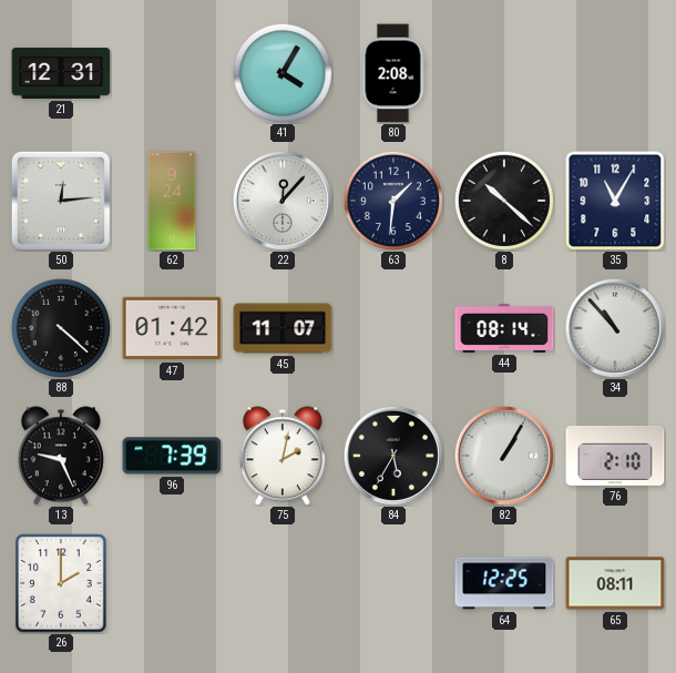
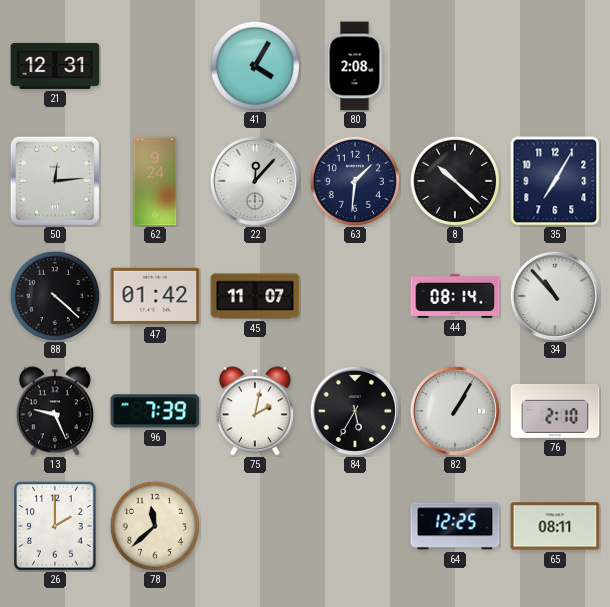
35: 11:05 -> 7:05 (555, 181)
78: none -> 11:38 (155, 526)
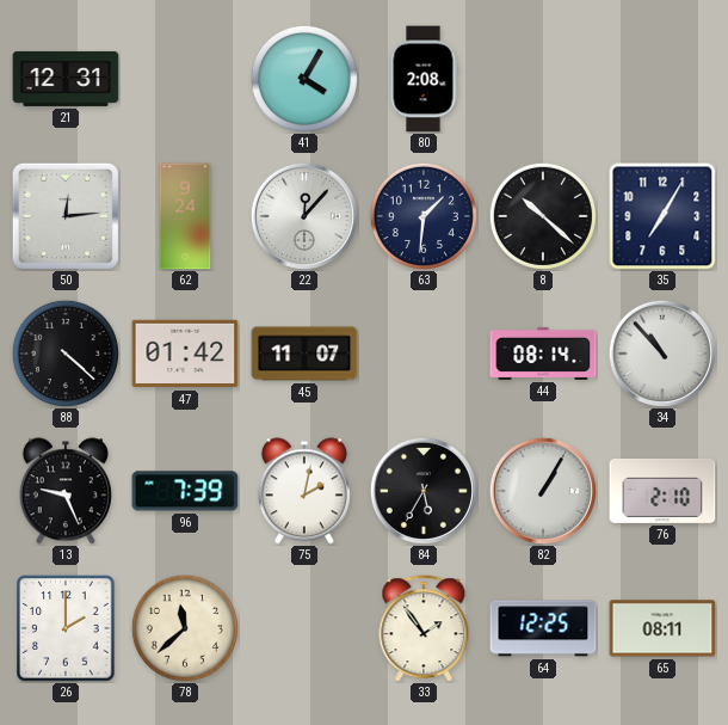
33: none -> 1:54 (424, 628)
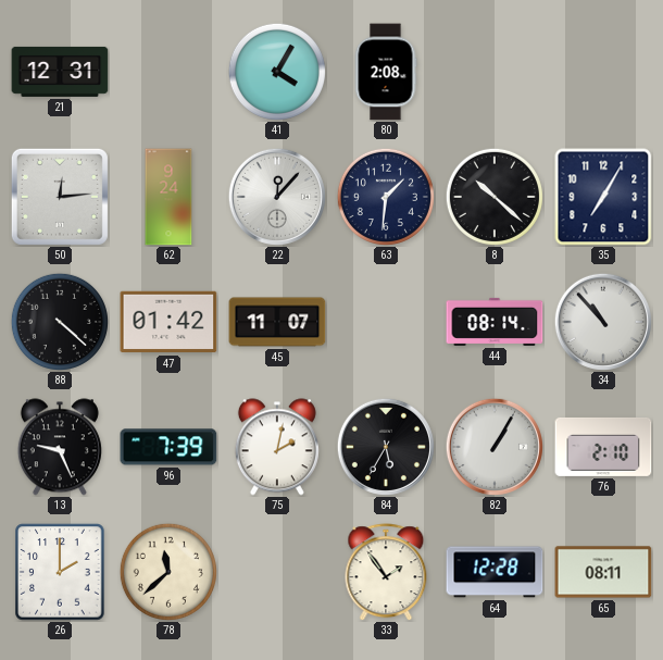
64: 12:25 -> 12:28 (495, 572)
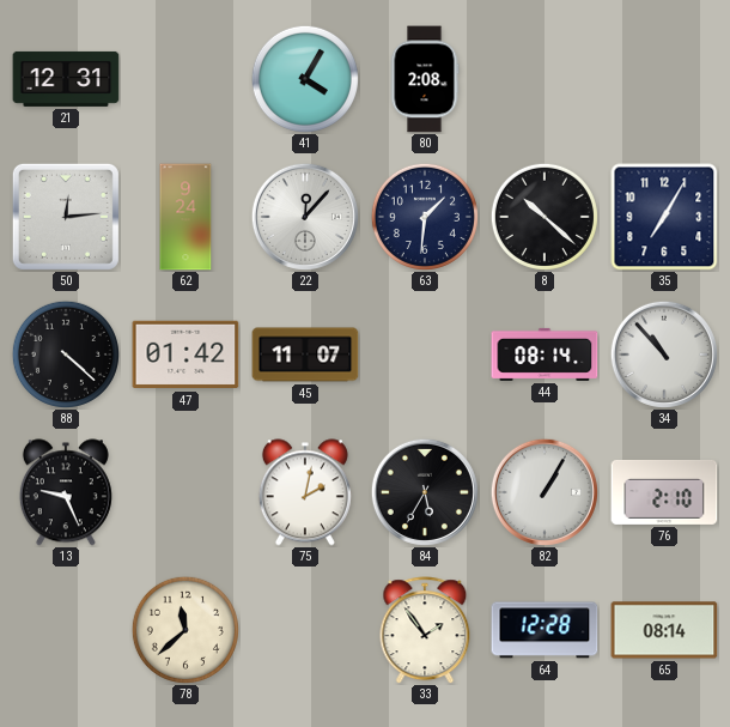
96: 7:39 -> none (168, 447)
26: 2:00 -> none (60, 572)
65: 08:11 -> 08:14 (664, 630)
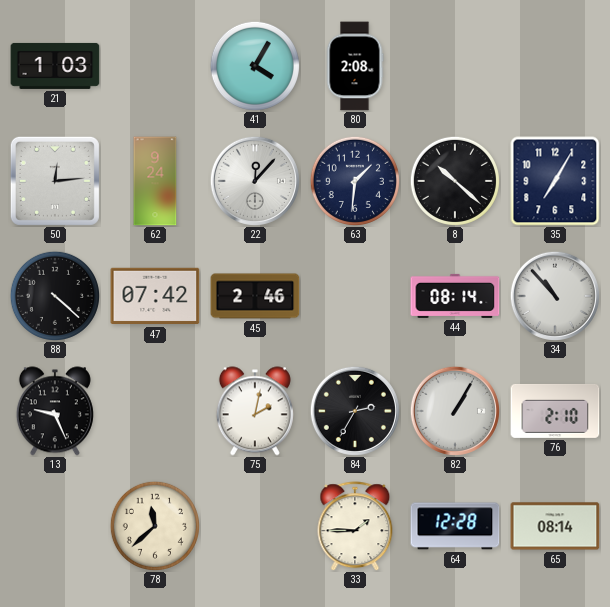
21: 12:31 -> 1:03 (55, 66)
47: 01:42 -> 07:42 (155, 296)
45: 11:07 -> 2:46 (255, 296)
84: 5:35 -> 2:35 (355, 411)
33: 1:54 -> 1:45 (355, 526)
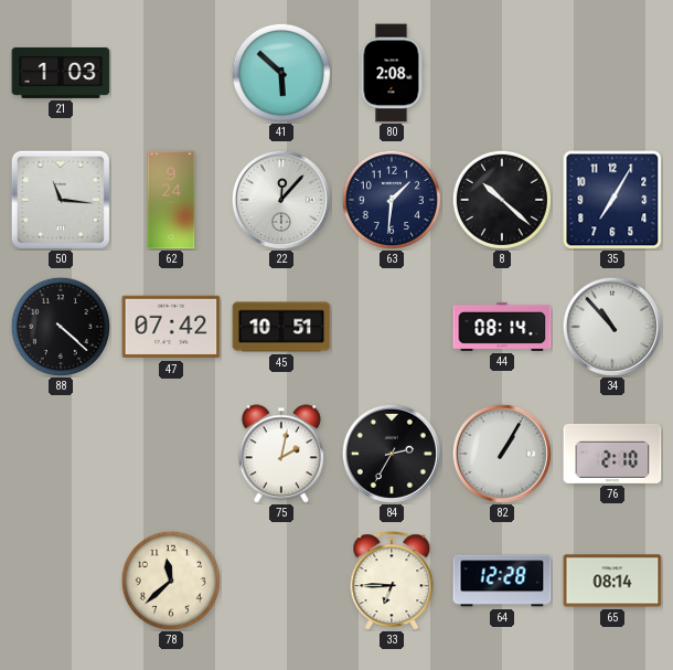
41: 4:05 -> 5:52 (281, 73)
50: 12:14 -> 11:16 (61, 200)
45: 2:46 -> 10:51 (281, 327)
13: 9:26 -> none (55, 411)
33: 1:45 -> 6:45 (392, 581)
